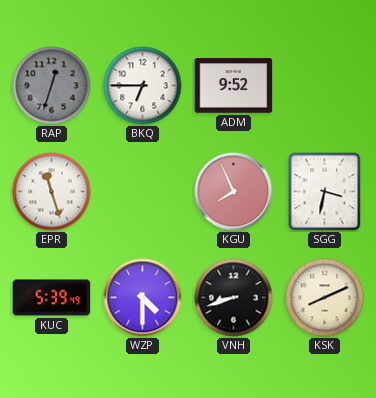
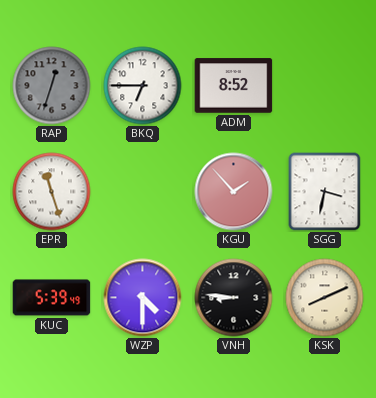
ADM: 9:52 -> 8:52 (234, 86)
KGU: 7:56 -> 1:53 (234, 192)
VNH: 8:42 -> 8:46 (234, 298)
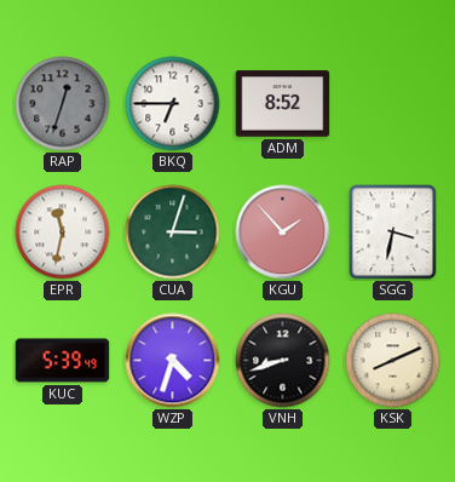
EPR: 11:27 -> 11:32 (63, 233)
CUA: none -> 3:03 (173, 233)
WZP: 4:30 -> 4:33 (173, 361)
VNH: 8:46 -> 8:42 (283, 361)
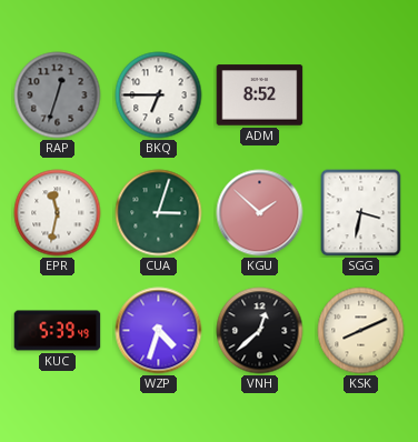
KGU: 1:53 -> 1:52 (260, 213)
VNH: 8:42 -> 12:38 (260, 331)
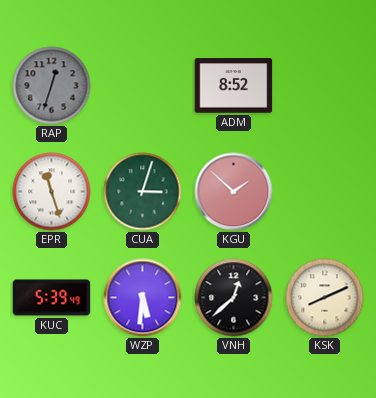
BKQ: 6:45 -> none (159, 96)
EPR: 11:32 -> 11:27 (52, 192)
SGG: 3:32 -> none (361, 213)
WZP: 4:33 -> 5:31 (143, 298)
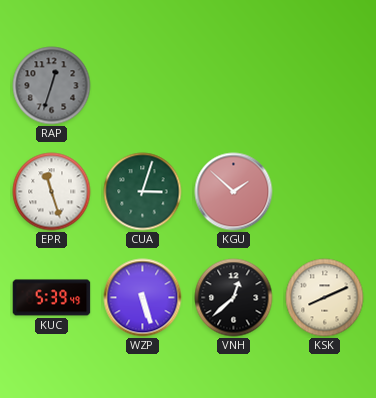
ADM: 8:52 -> none (234, 86)
WZP: 5:31 -> 5:27 (143, 298)
